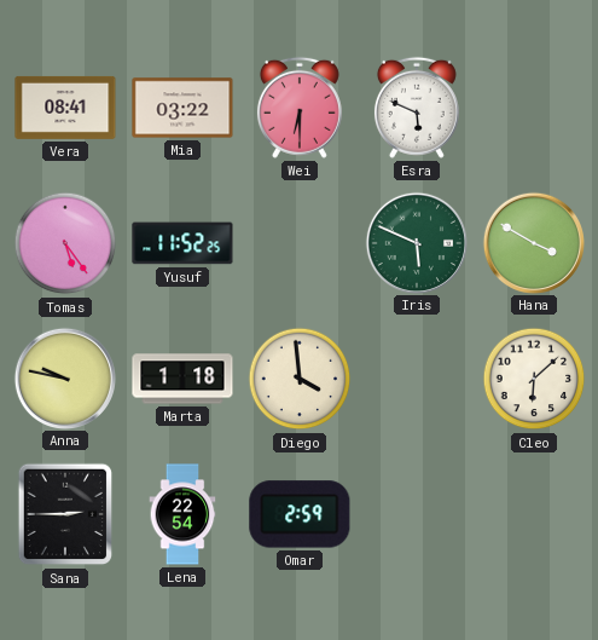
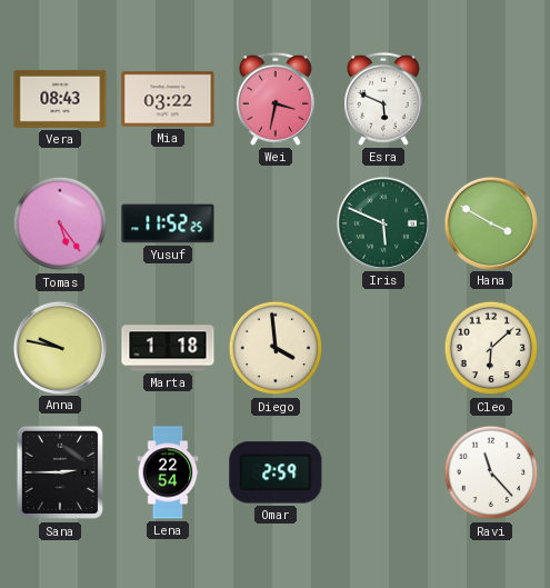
Vera: 08:41 -> 08:43 (60, 99)
Wei: 6:30 -> 3:32 (276, 99)
Ravi: none -> 11:23 (491, 472)
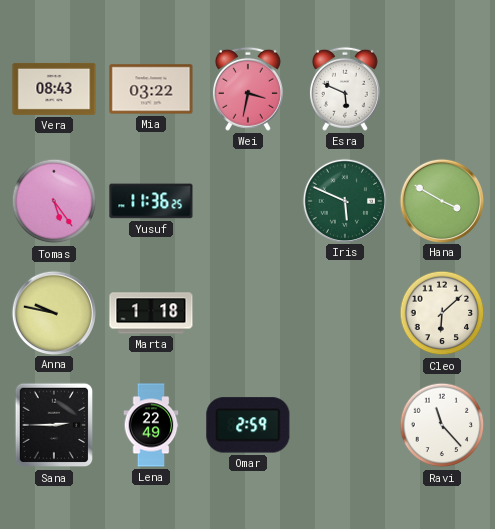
Yusuf: 11:52 -> 11:36 (151, 201)
Diego: 3:59 -> none (276, 348)
Lena: 22:54 -> 22:49 (151, 425)
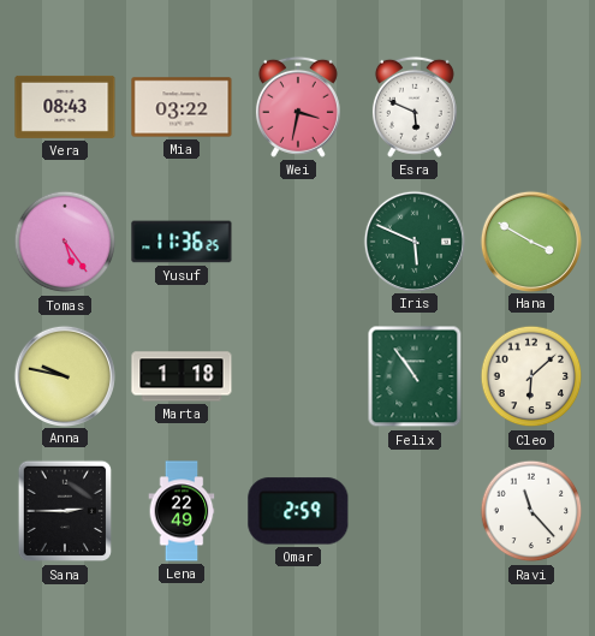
Felix: none -> 10:54 (415, 376)
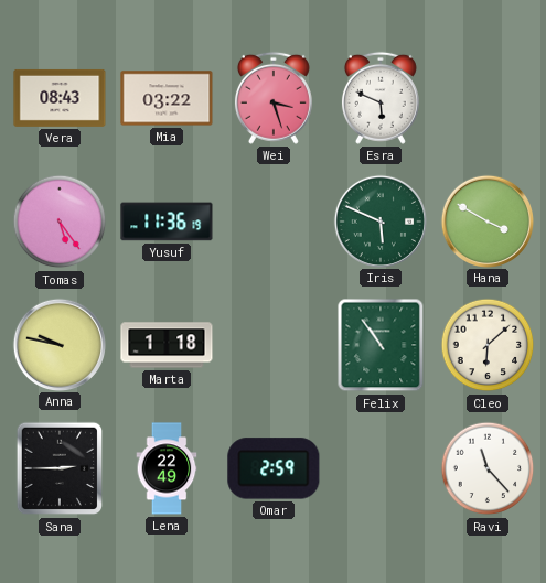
Wei: 3:32 -> 3:27 (274, 98)
Yusuf: 11:36:25 -> 11:36:19 (167, 222)
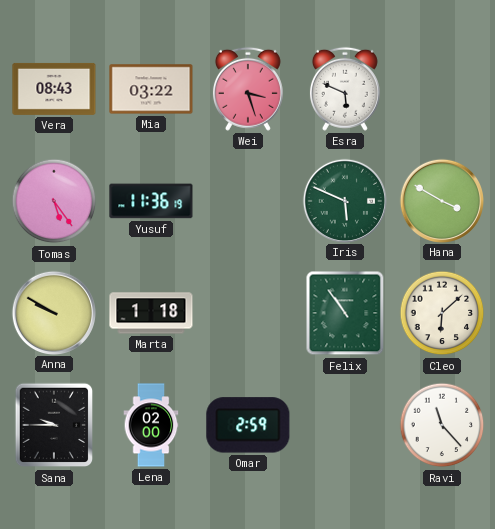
Anna: 9:47 -> 9:50 (53, 312)
Sana: 2:45 -> 9:45 (54, 425)
Lena: 22:49 -> 02:00 (151, 425)
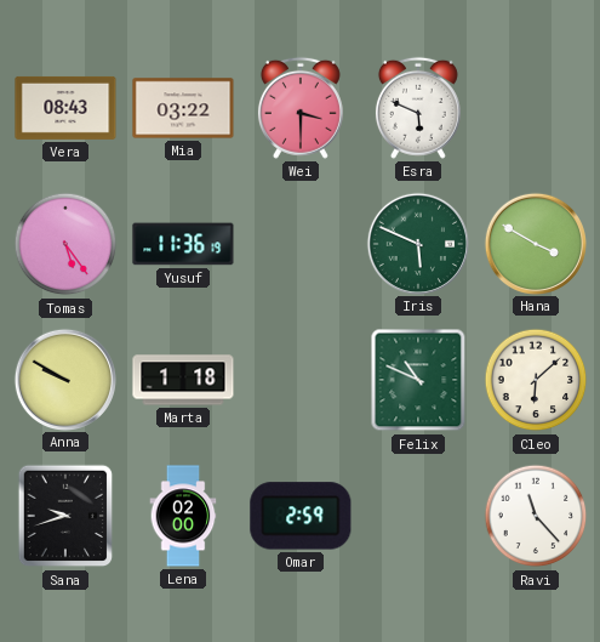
Wei: 3:27 -> 3:30 (301, 108)
Felix: 10:54 -> 10:49 (418, 380)
Sana: 9:45 -> 9:42 (65, 516)
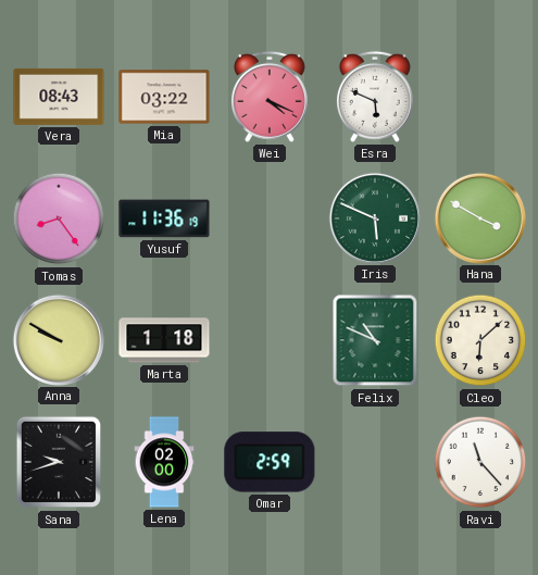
Wei: 3:30 -> 4:19 (270, 97)
Tomas: 5:24 -> 8:24 (59, 218)
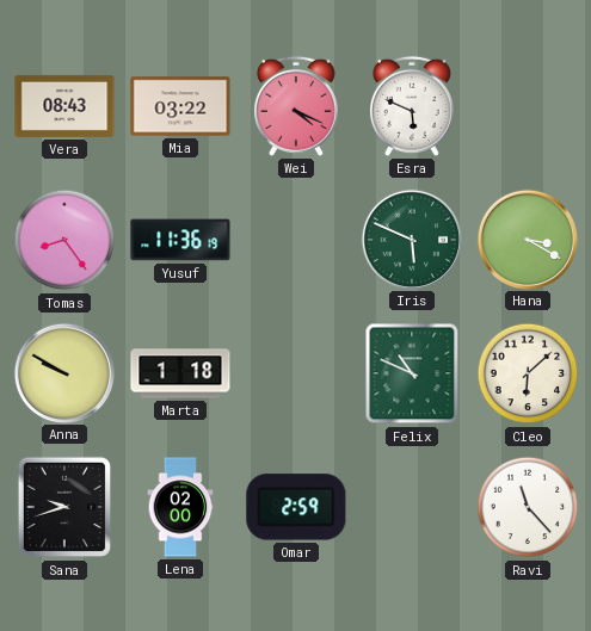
Hana: 3:50 -> 3:20 (527, 239)
